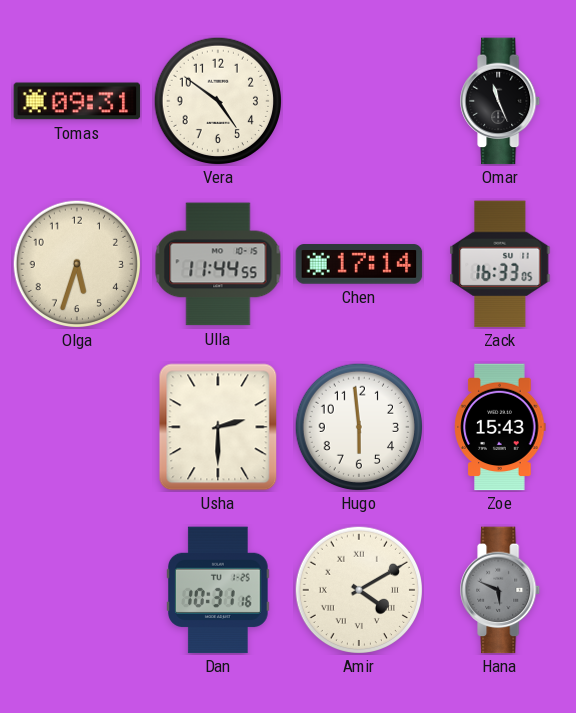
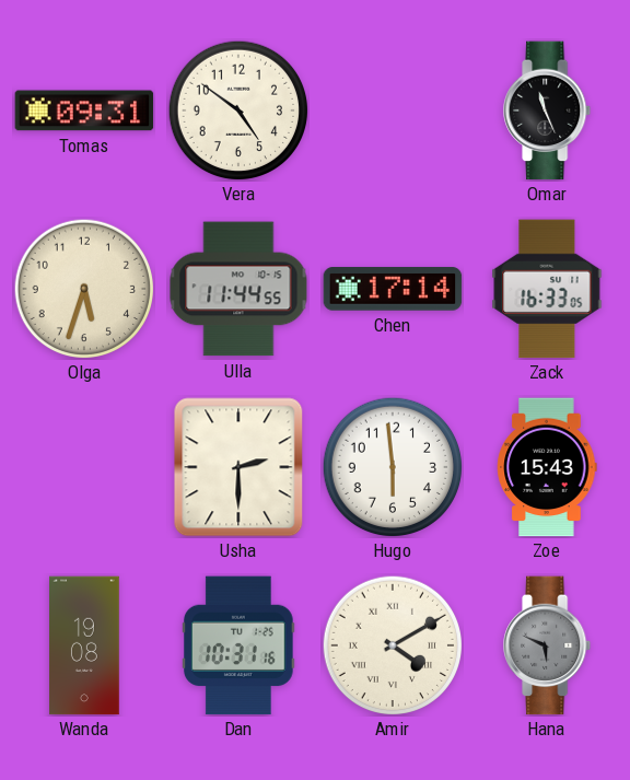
Wanda: none -> 19:08 (84, 645)
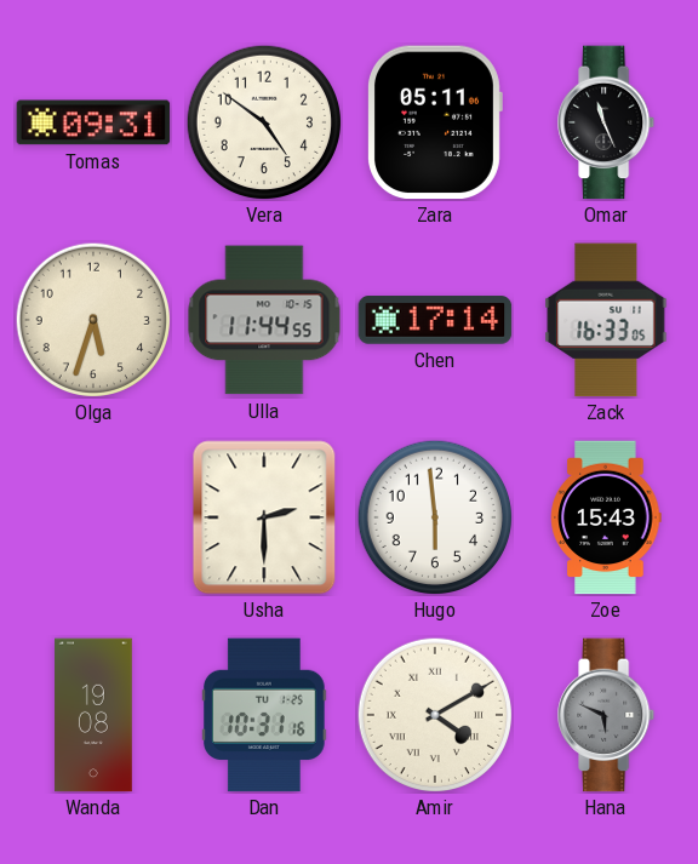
Zara: none -> 05:11 (435, 122)
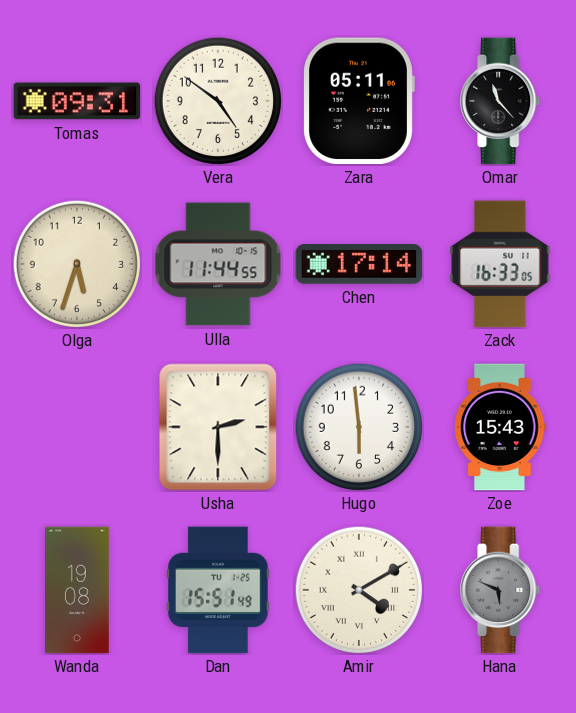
Omar: 11:26 -> 11:23 (501, 101)
Dan: 10:31 -> 15:51 (218, 590)
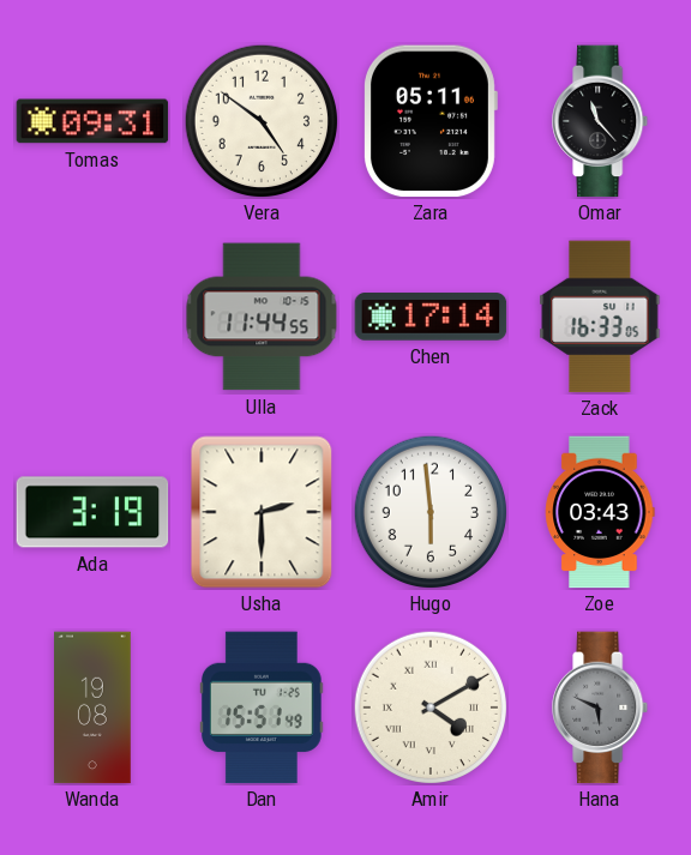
Olga: 5:33 -> none (76, 263)
Ada: none -> 3:19 (92, 512)
Zoe: 15:43 -> 03:43 (600, 512)
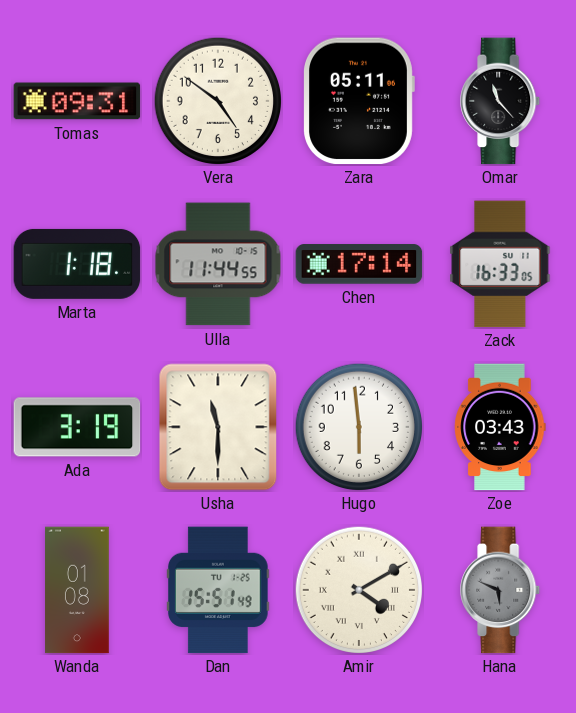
Marta: none -> 1:18 (77, 264)
Usha: 2:30 -> 11:30 (218, 427)
Wanda: 19:08 -> 01:08 (77, 590)
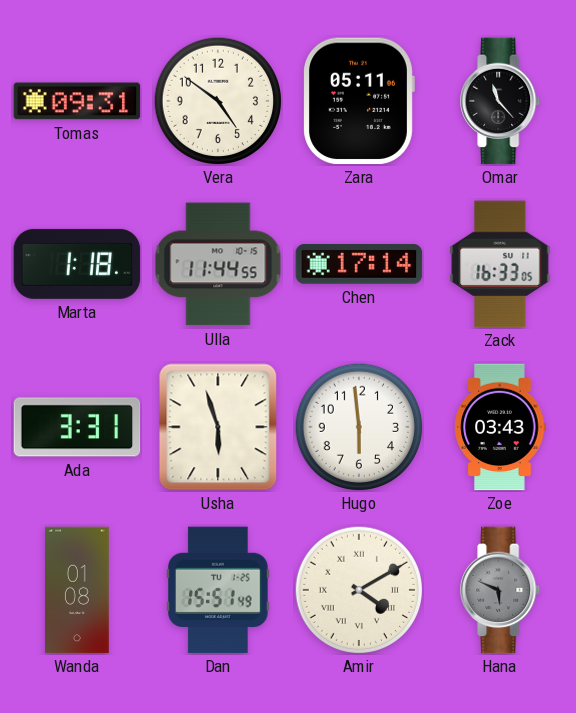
Ada: 3:19 -> 3:31 (77, 427)
Usha: 11:30 -> 5:57 (218, 427)
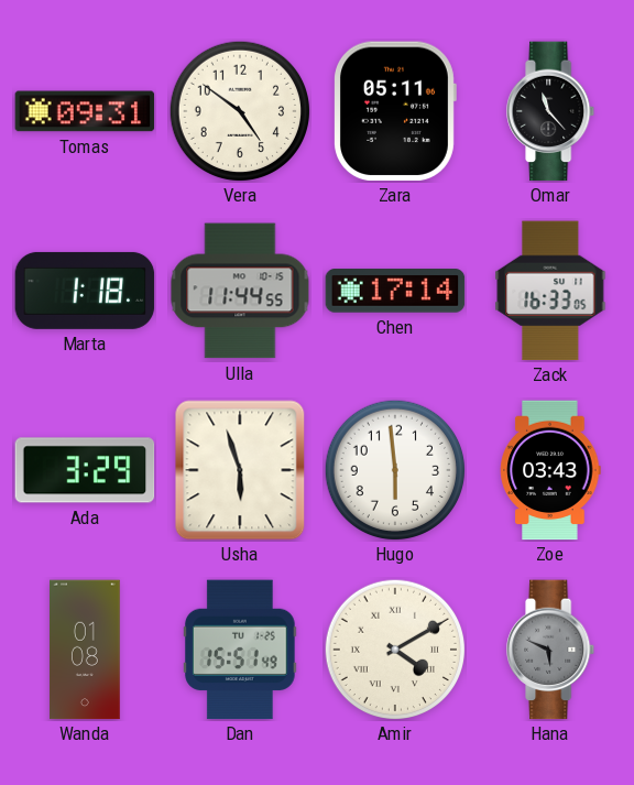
Ada: 3:31 -> 3:29 (85, 470)
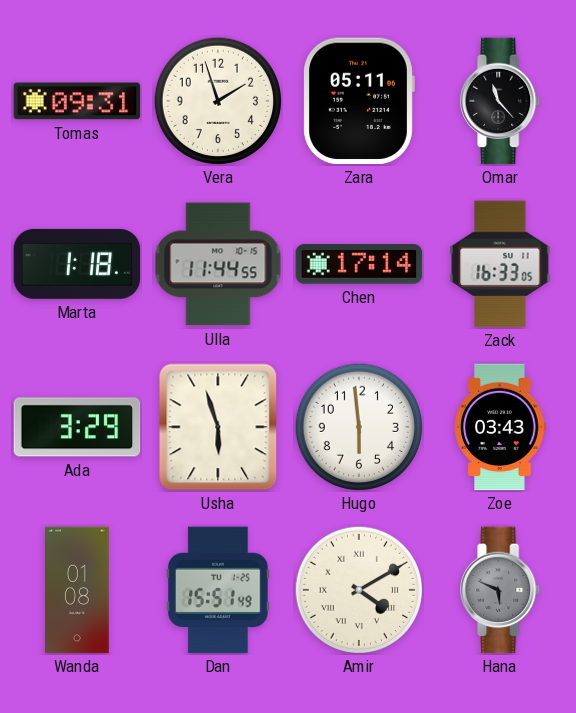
Vera: 4:51 -> 1:57 (217, 100)
